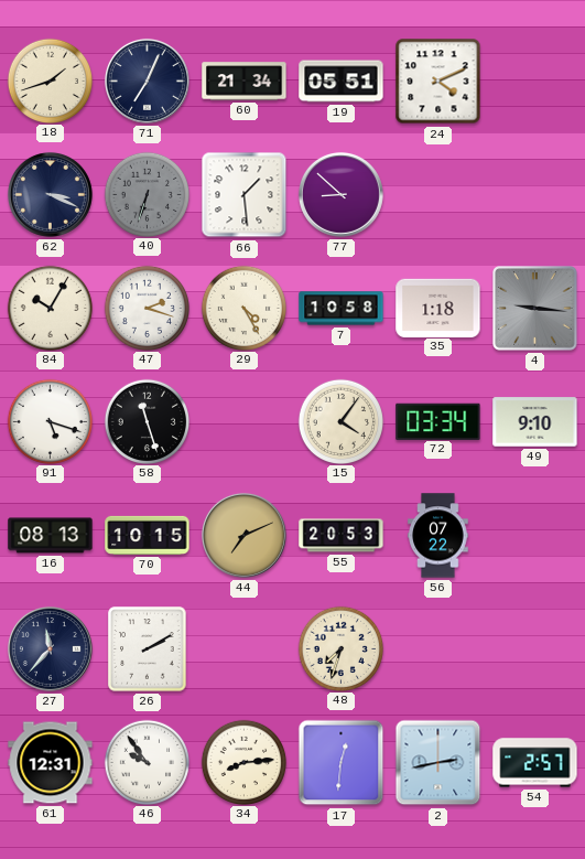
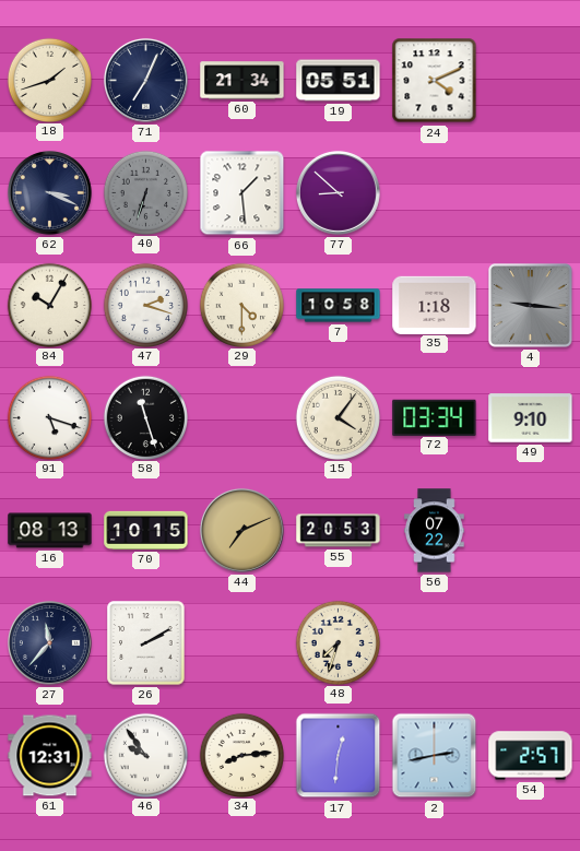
29: 4:25 -> 4:30 (241, 305)
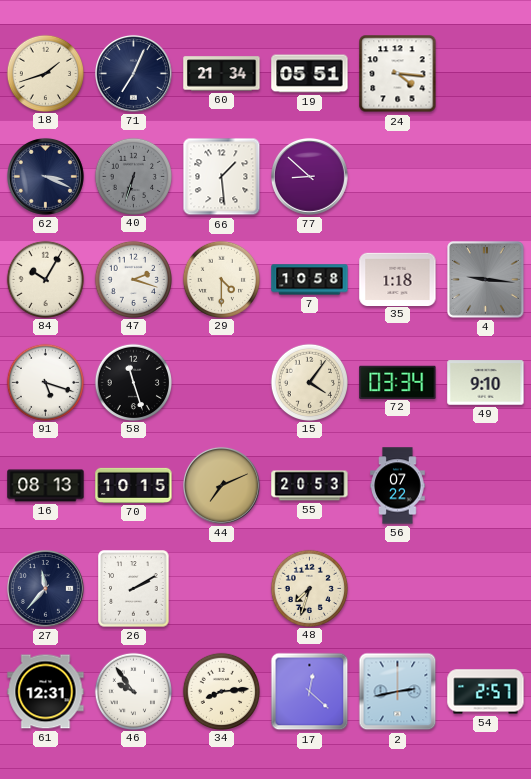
24: 4:11 -> 4:16 (398, 74)
17: 12:31 -> 12:22 (310, 692)
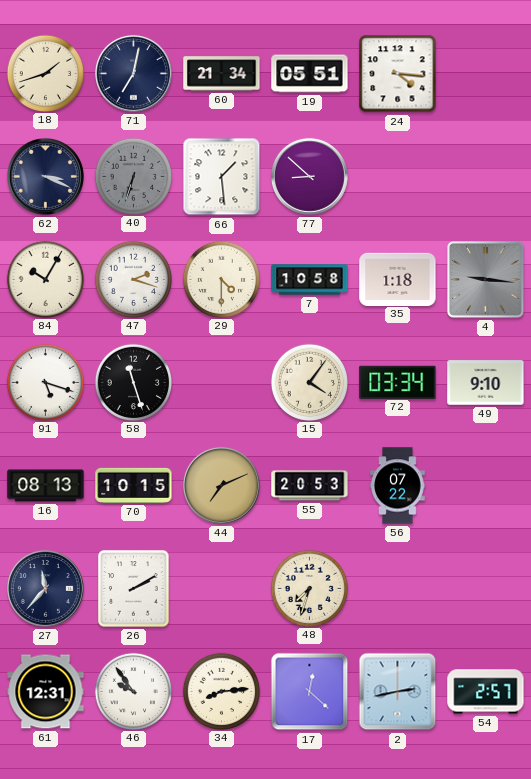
71: 7:04 -> 7:02 (133, 73)
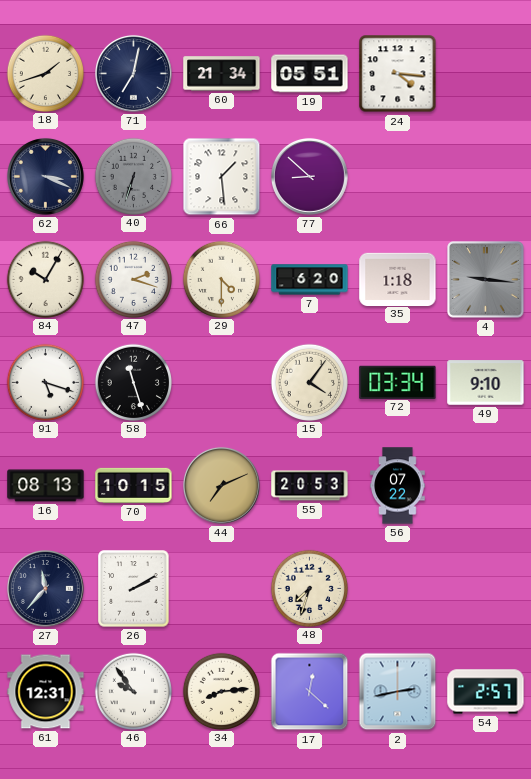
7: 10:58 -> 6:20 (310, 280)
